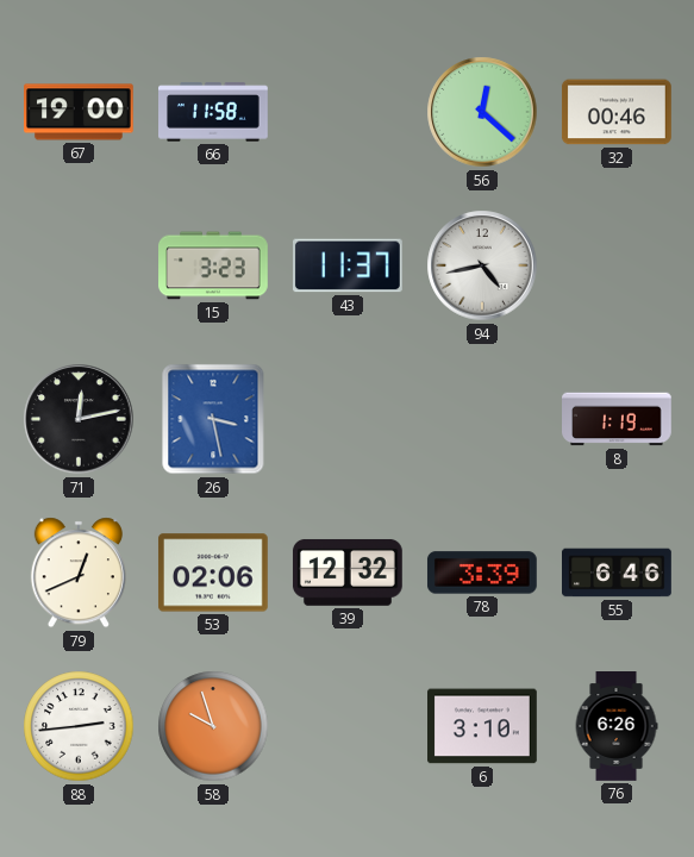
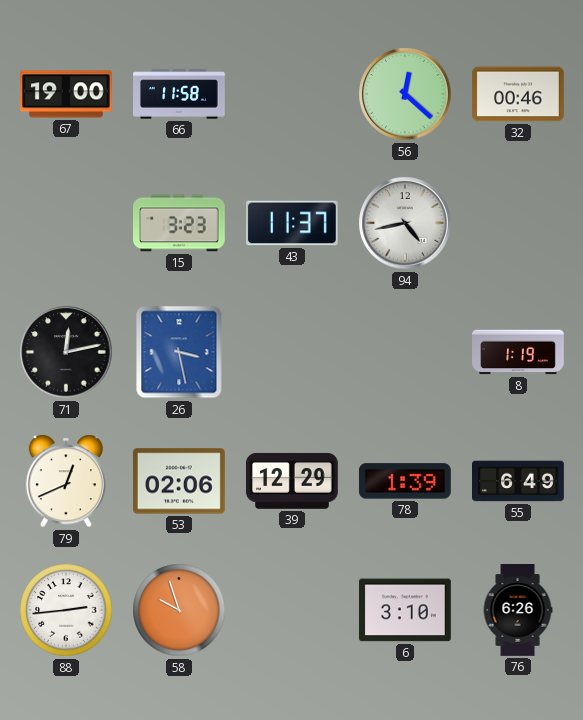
39: 12:32 -> 12:29 (292, 481)
78: 3:39 -> 1:39 (405, 481)
55: 6:46 -> 6:49 (519, 481)
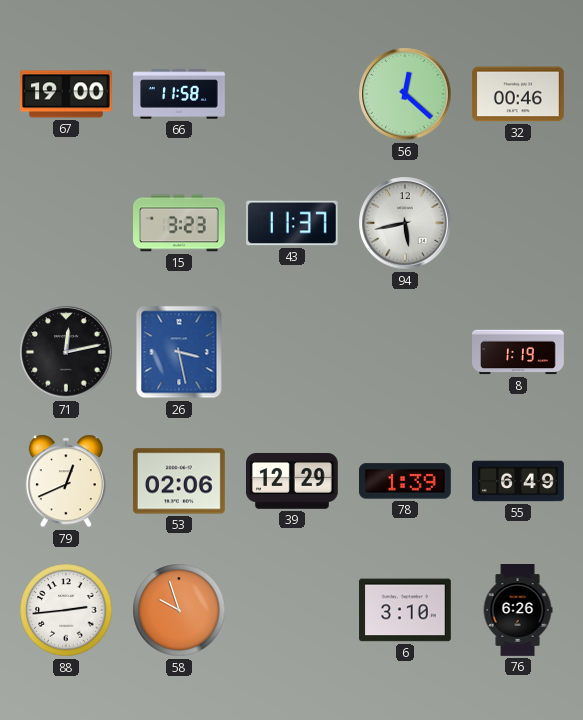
94: 4:43 -> 5:43 (405, 223)
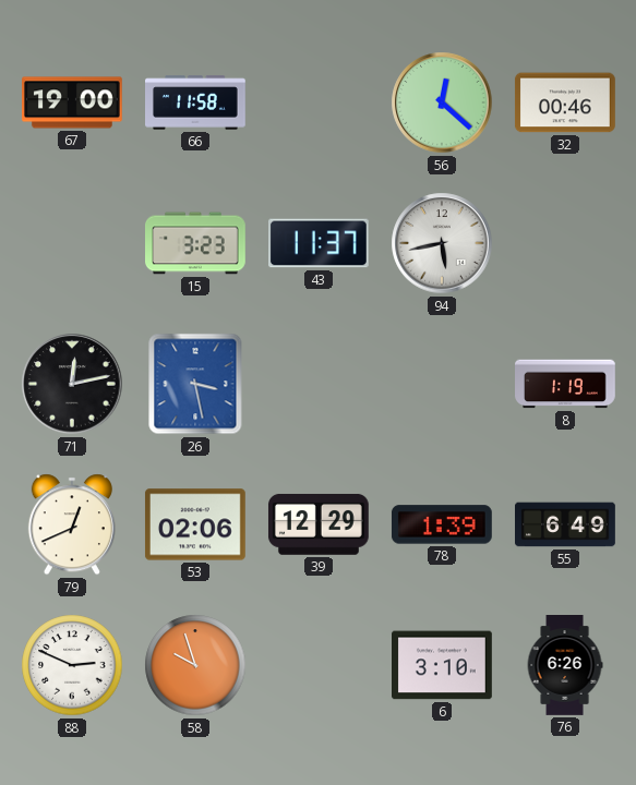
88: 2:44 -> 2:49 (72, 665)
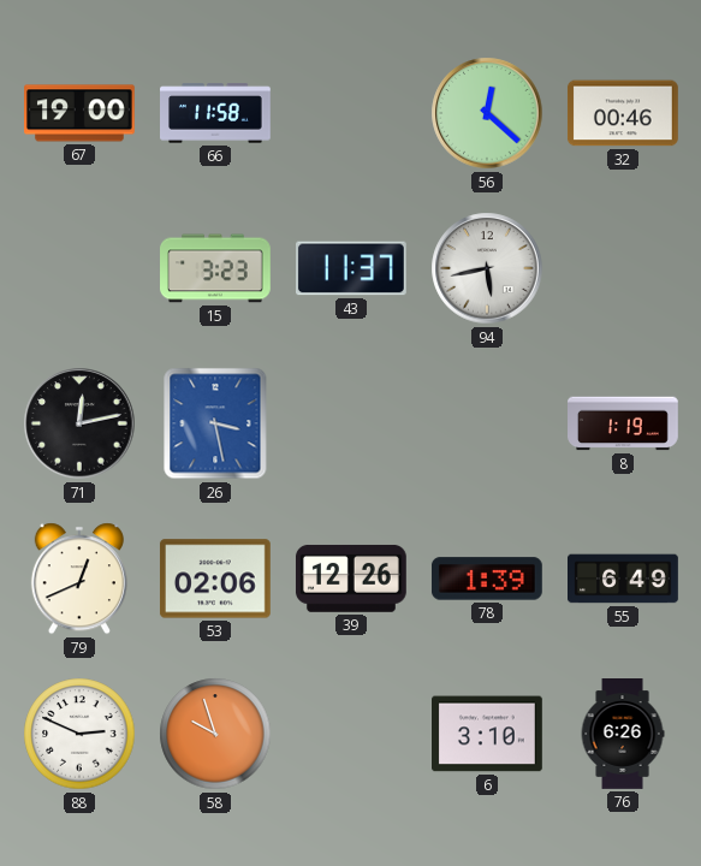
39: 12:29 -> 12:26 (351, 579)
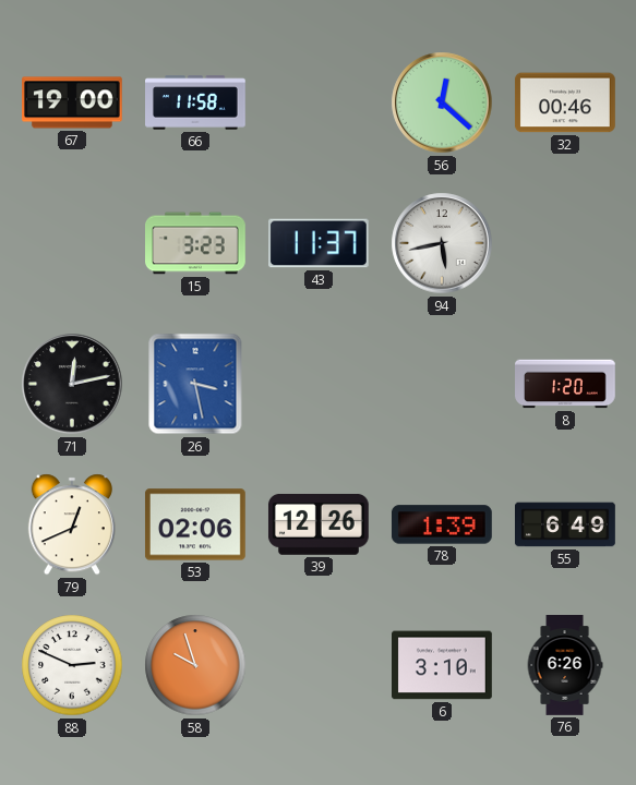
8: 1:19 -> 1:20 (566, 384)
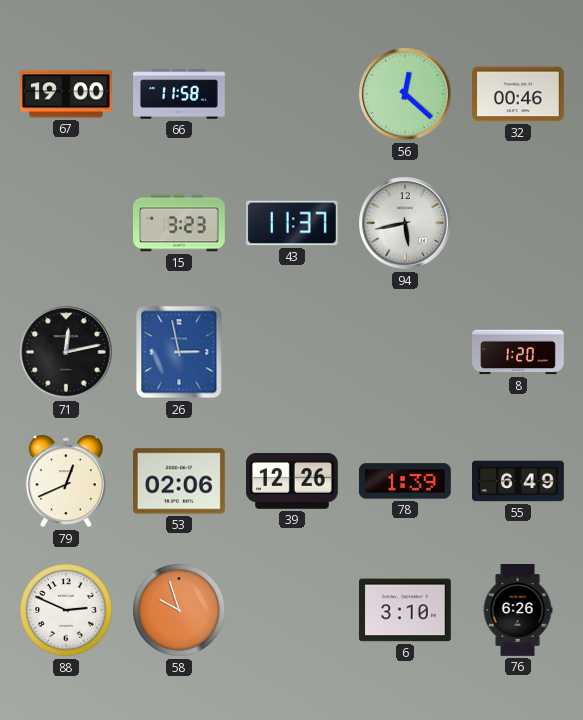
26: 3:28 -> 2:58 (179, 352)
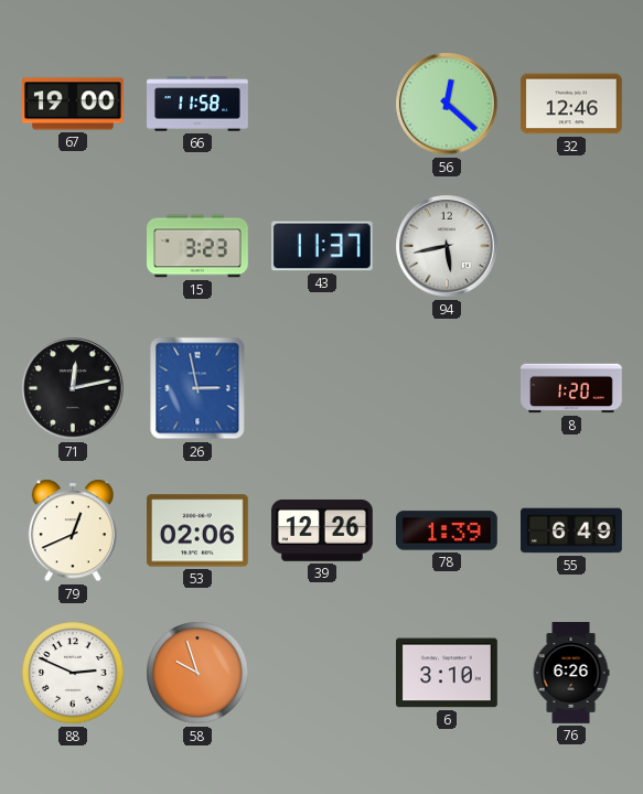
32: 00:46 -> 12:46 (571, 104)
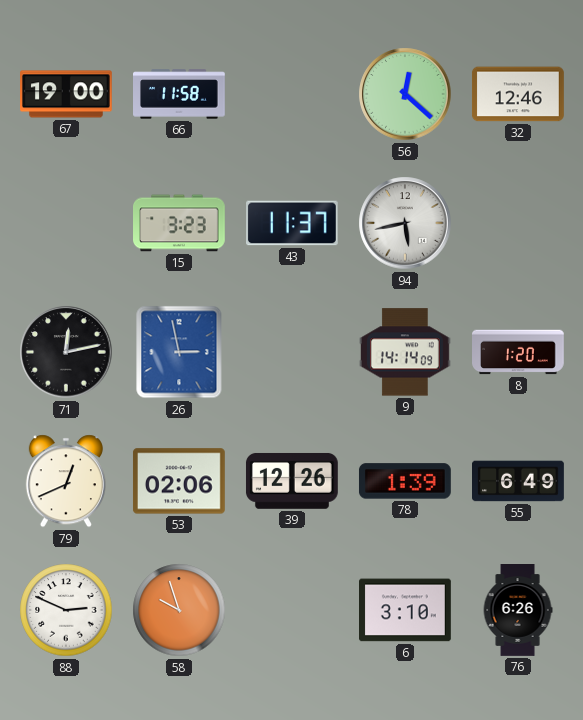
9: none -> 14:14 (405, 352)
